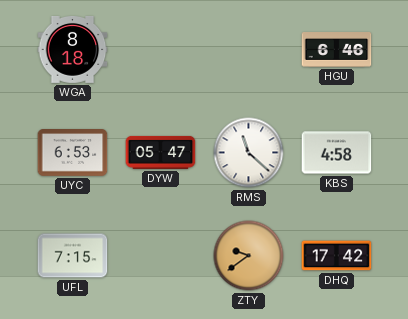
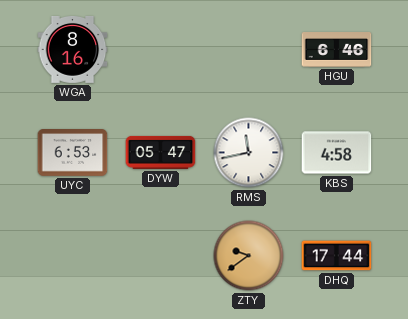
WGA: 8:18 -> 8:16 (73, 49)
RMS: 11:22 -> 11:43 (249, 153)
UFL: 7:15 -> none (73, 256)
DHQ: 17:42 -> 17:44 (337, 256)
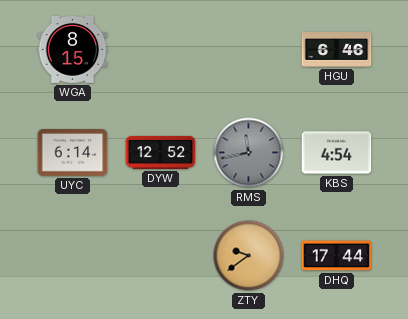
WGA: 8:16 -> 8:15 (73, 49)
UYC: 6:53 -> 6:14 (73, 153)
DYW: 05:47 -> 12:52 (161, 152)
RMS dial: white -> grey (249, 153)
KBS: 4:58 -> 4:54 (337, 153)
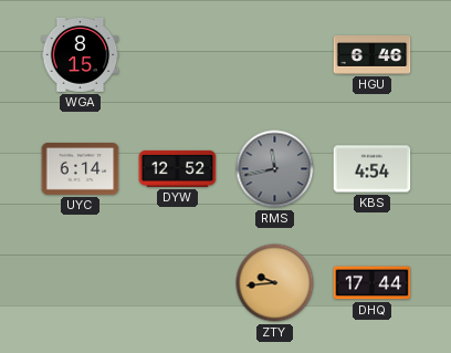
ZTY: 9:39 -> 9:44 (275, 283)
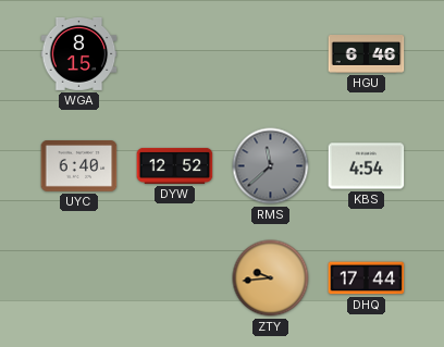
UYC: 6:14 -> 6:40 (79, 166)
RMS: 11:43 -> 11:38 (271, 166)
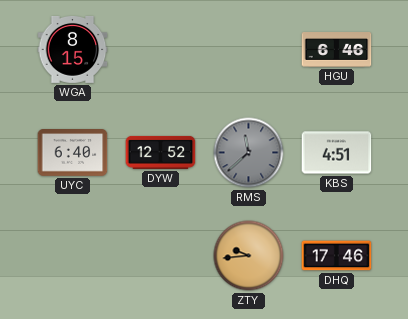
KBS: 4:54 -> 4:51 (337, 153)
DHQ: 17:44 -> 17:46 (337, 256)
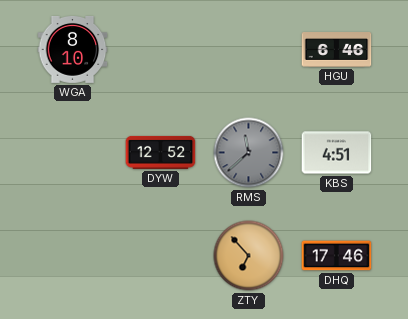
WGA: 8:15 -> 8:10 (73, 49)
UYC: 6:40 -> none (73, 153)
ZTY: 9:44 -> 6:53 (249, 256)
